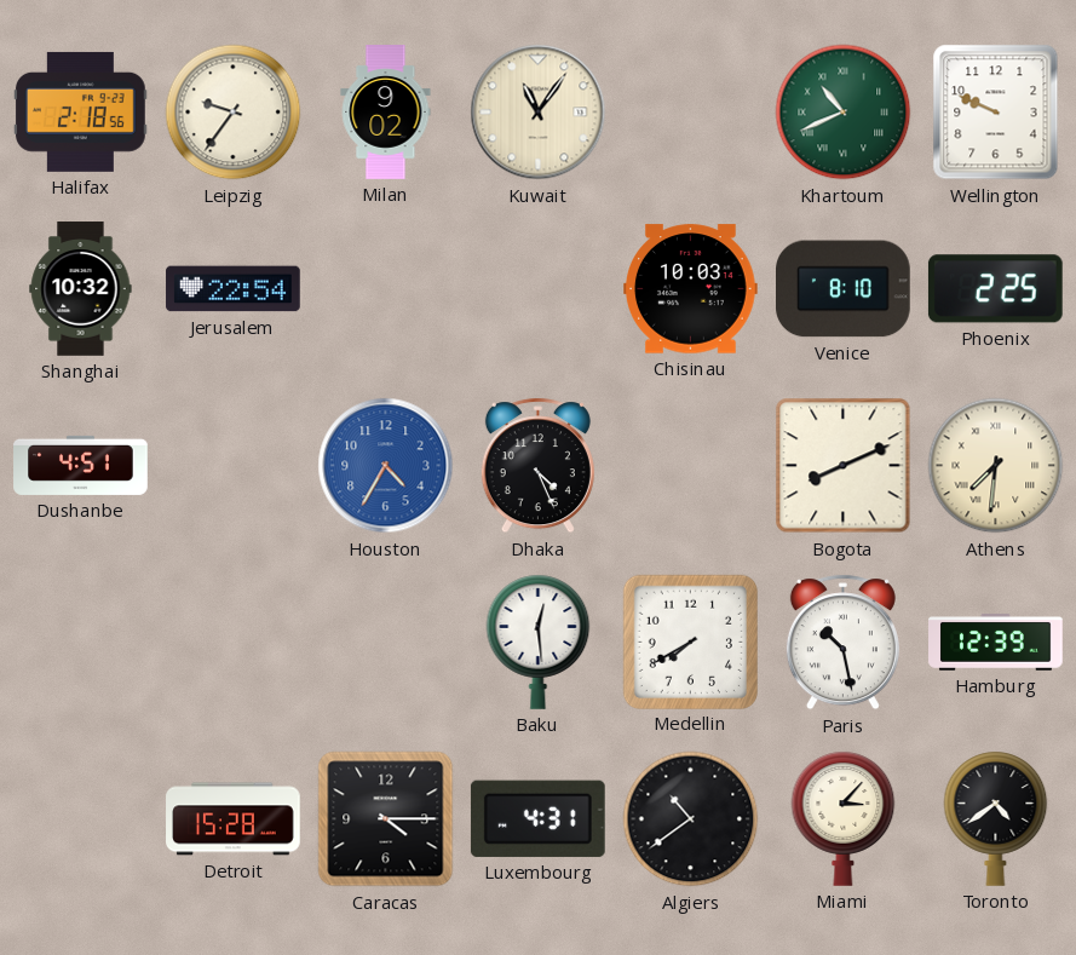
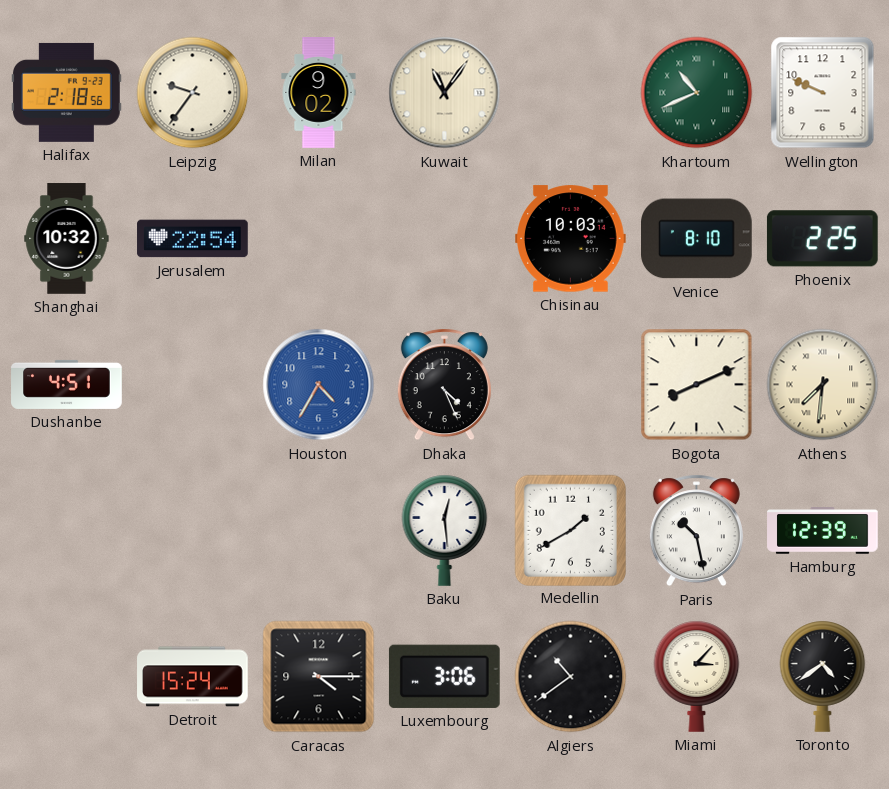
Medellin: 7:40 -> 1:40 (570, 530)
Detroit: 15:28 -> 15:24 (193, 677)
Luxembourg: 4:31 -> 3:06 (444, 676)
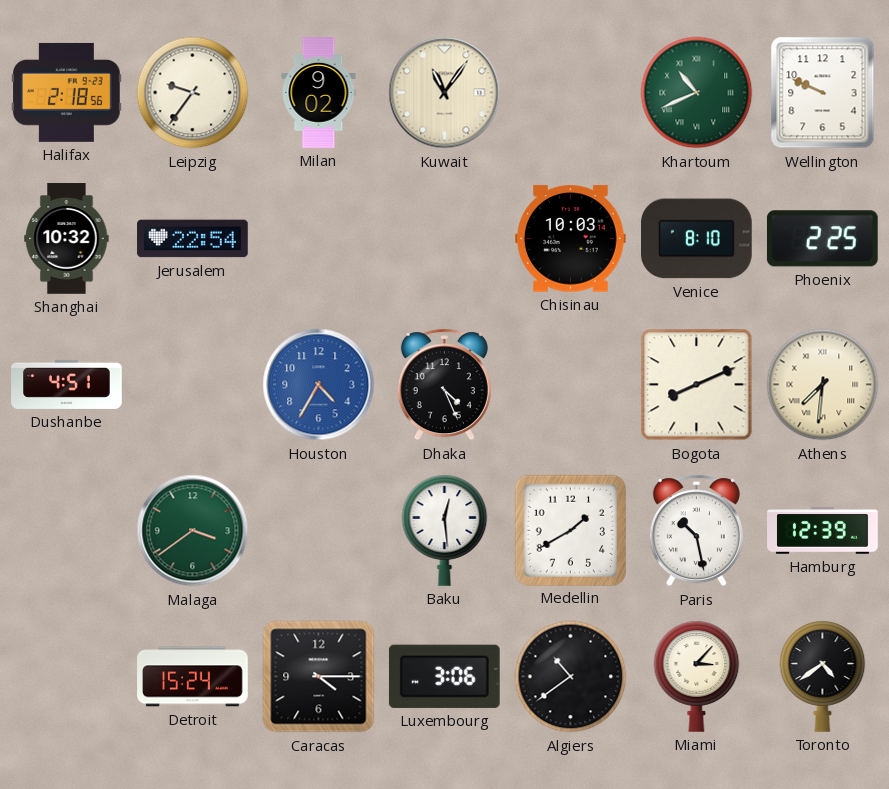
Malaga: none -> 3:39 (193, 531)
